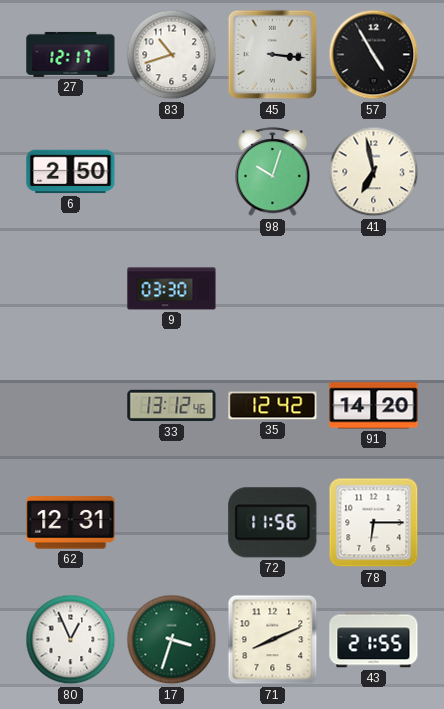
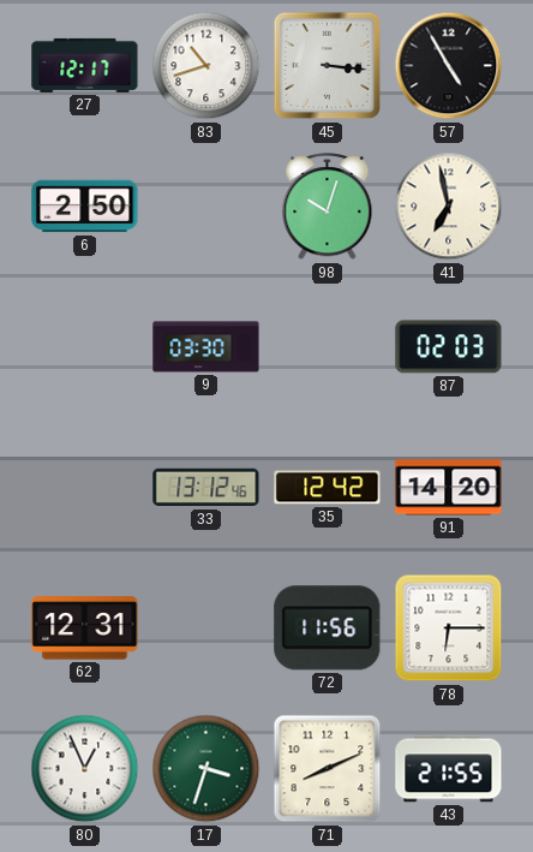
87: none -> 02:03 (449, 347)
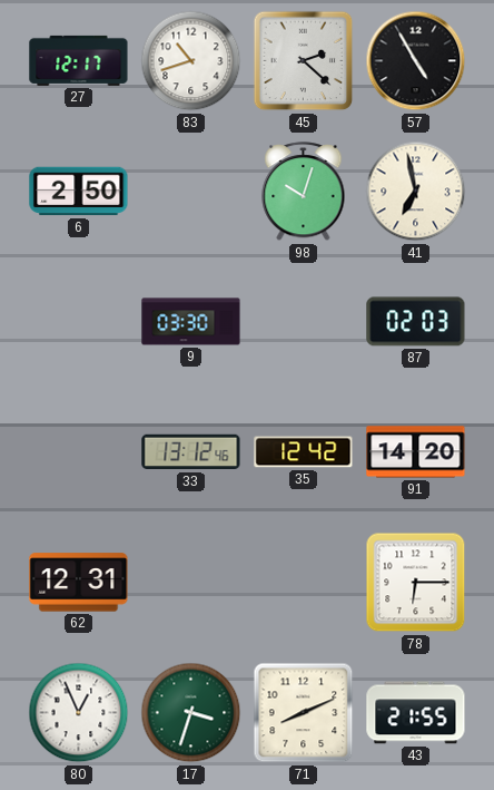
45: 3:16 -> 2:22 (304, 61)
72: 11:56 -> none (328, 628)
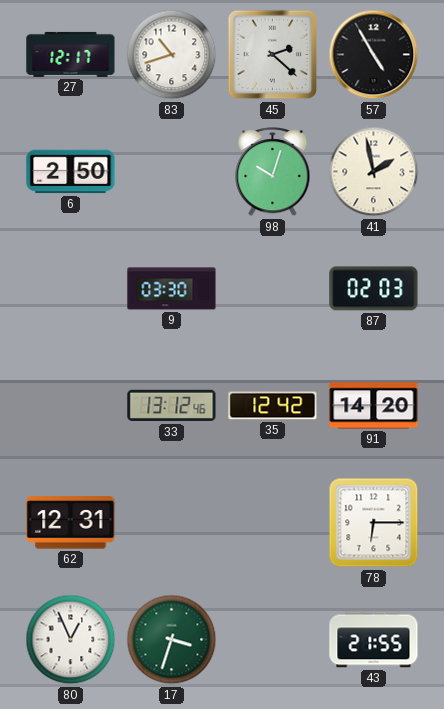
41: 6:58 -> 1:58 (374, 172)
71: 8:11 -> none (304, 713)
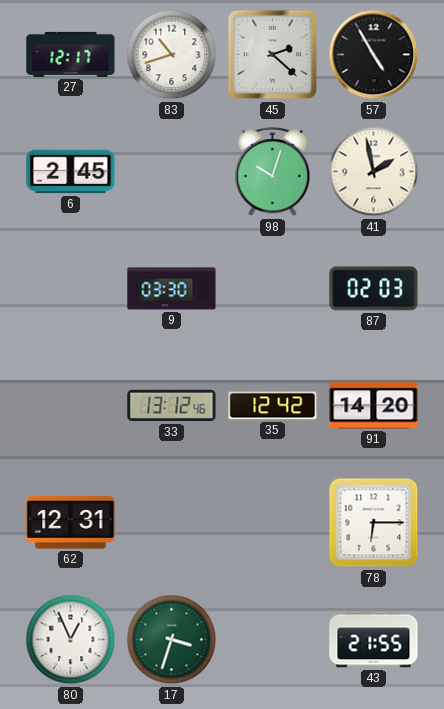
6: 2:50 -> 2:45 (71, 172)
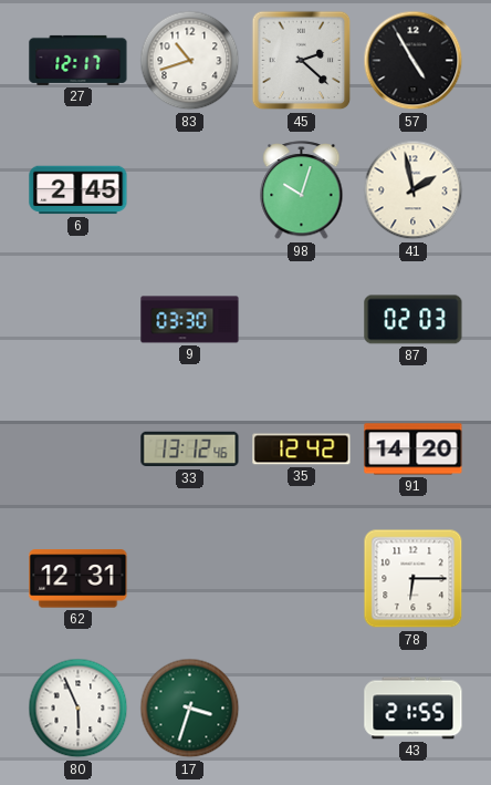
80: 12:56 -> 5:56 (79, 709)
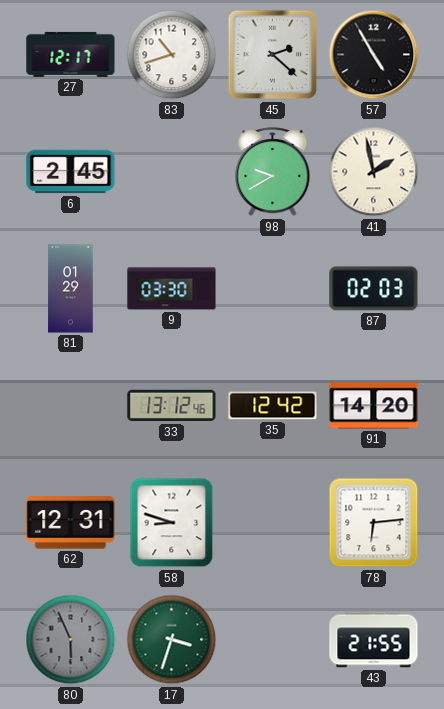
98: 10:03 -> 9:40 (273, 172)
81: none -> 01:29 (71, 289)
58: none -> 8:48 (172, 523)
78: 6:15 -> 6:14 (374, 523)
80 dial: white -> grey (71, 640)
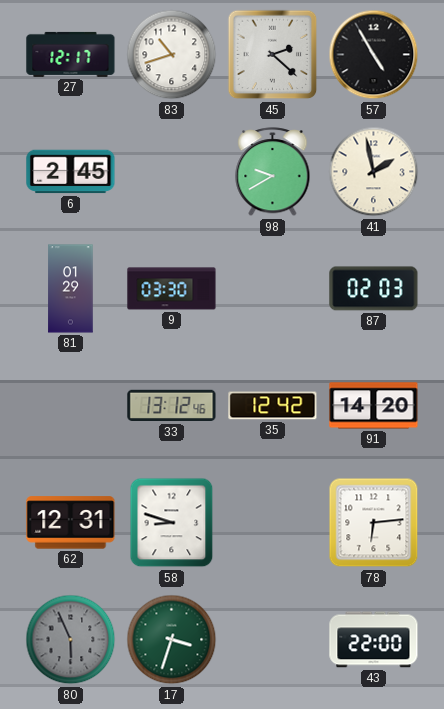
43: 21:55 -> 22:00 (374, 640)
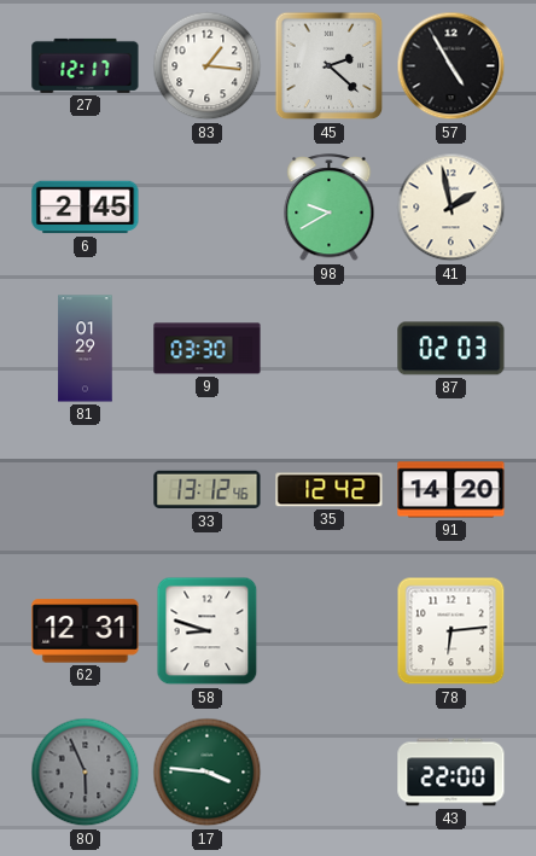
83: 10:42 -> 1:16 (208, 66)
17: 3:33 -> 3:46 (208, 773)
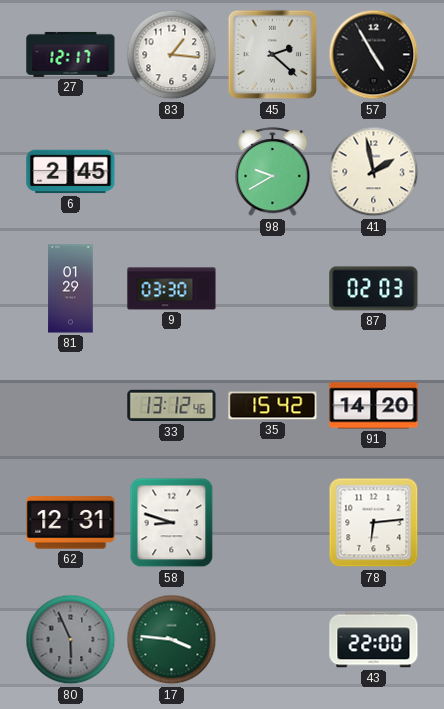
35: 12:42 -> 15:42 (273, 406)
